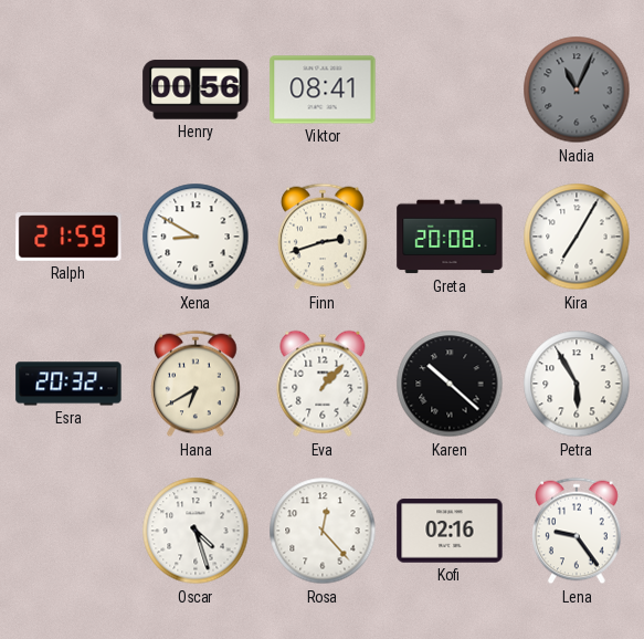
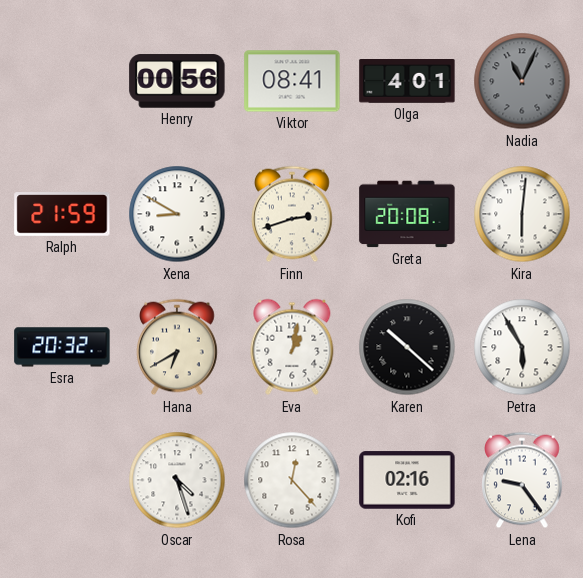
Olga: none -> 4:01 (407, 82)
Kira: 7:05 -> 6:01 (522, 214)
Eva: 1:07 -> 1:02 (292, 347)
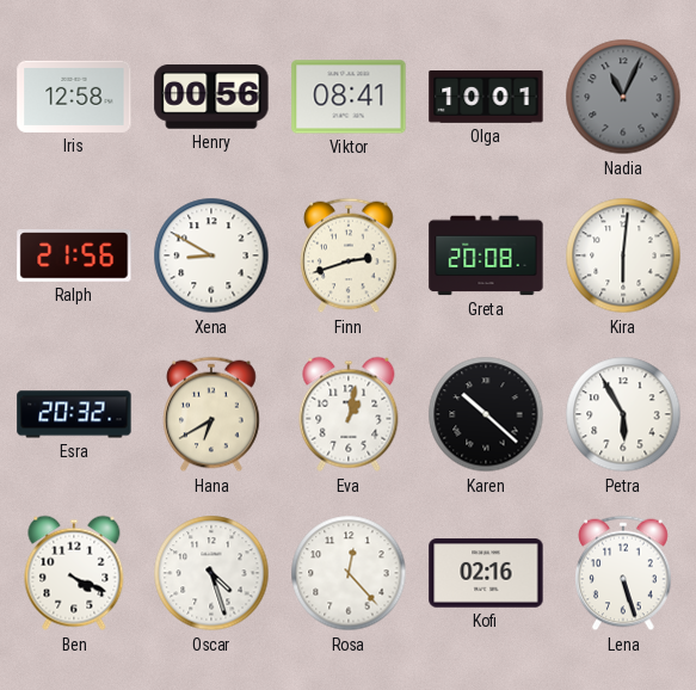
Iris: none -> 12:58 (74, 97)
Olga: 4:01 -> 10:01 (486, 98)
Ralph: 21:59 -> 21:56 (74, 255)
Ben: none -> 4:19 (74, 573)
Lena: 9:24 -> 5:27 (623, 573)
